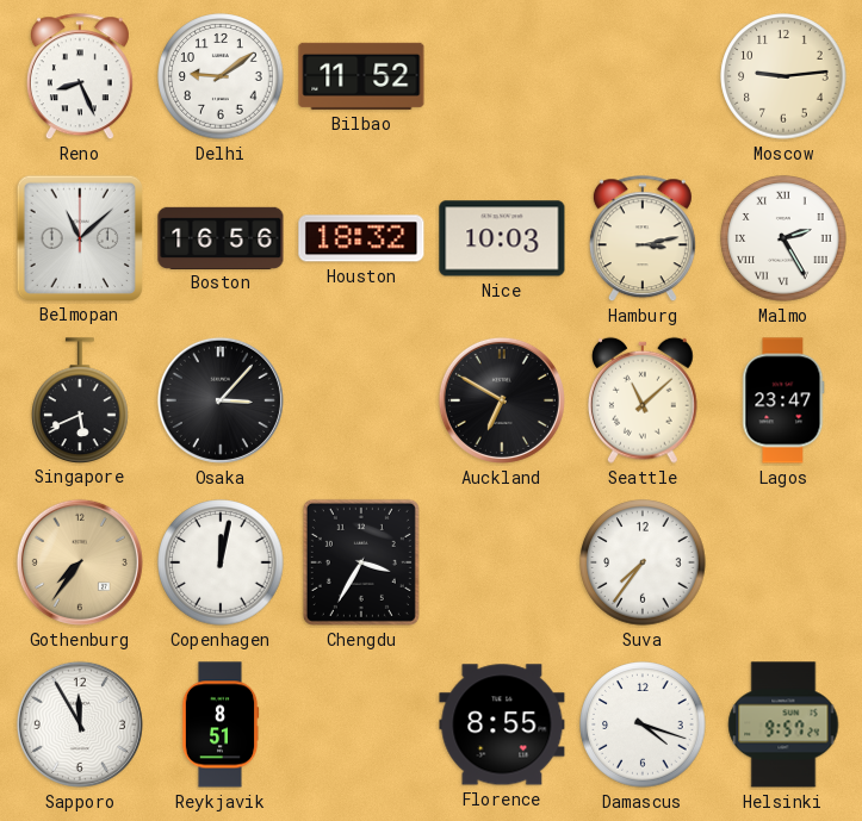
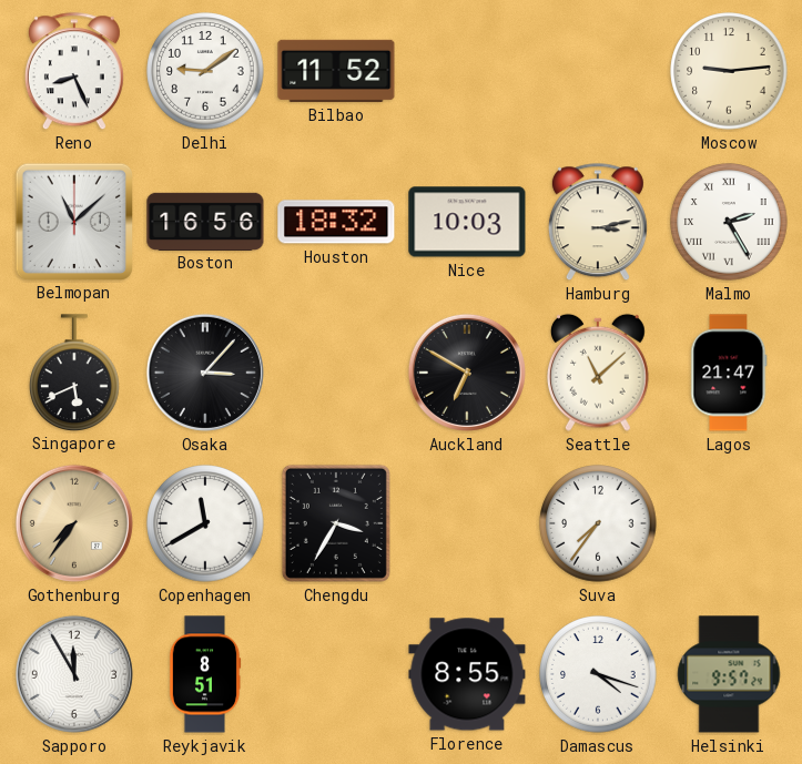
Lagos: 23:47 -> 21:47 (729, 373)
Copenhagen: 12:02 -> 11:40 (205, 523)
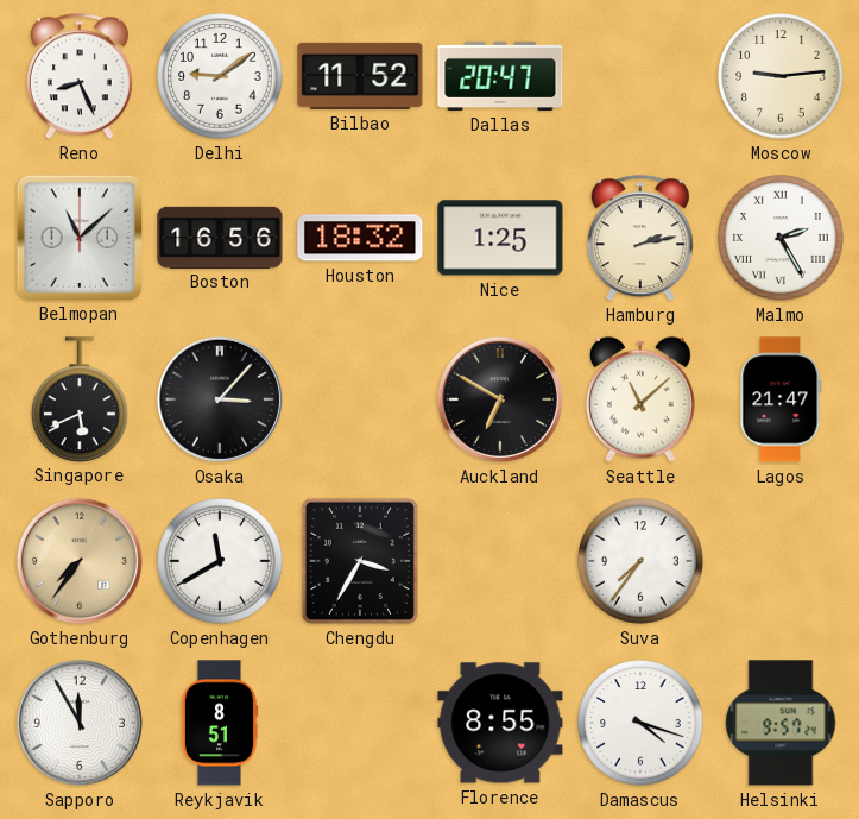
Dallas: none -> 20:47 (500, 76)
Nice: 10:03 -> 1:25 (500, 238)
Hamburg: 3:13 -> 2:13 (640, 239)
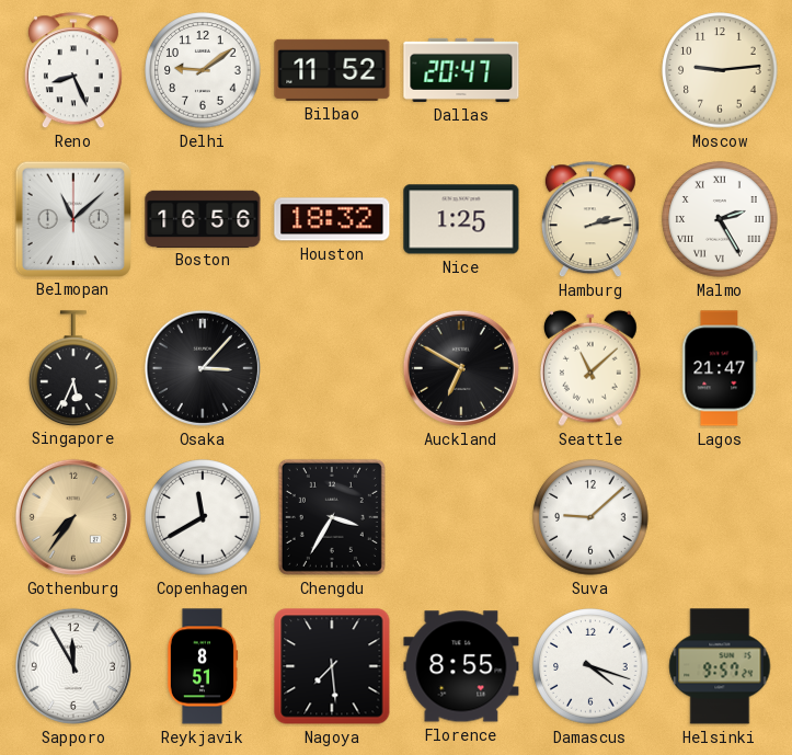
Singapore: 5:41 -> 5:34 (73, 368)
Suva: 7:36 -> 9:08 (590, 517)
Nagoya: none -> 7:29 (332, 666)
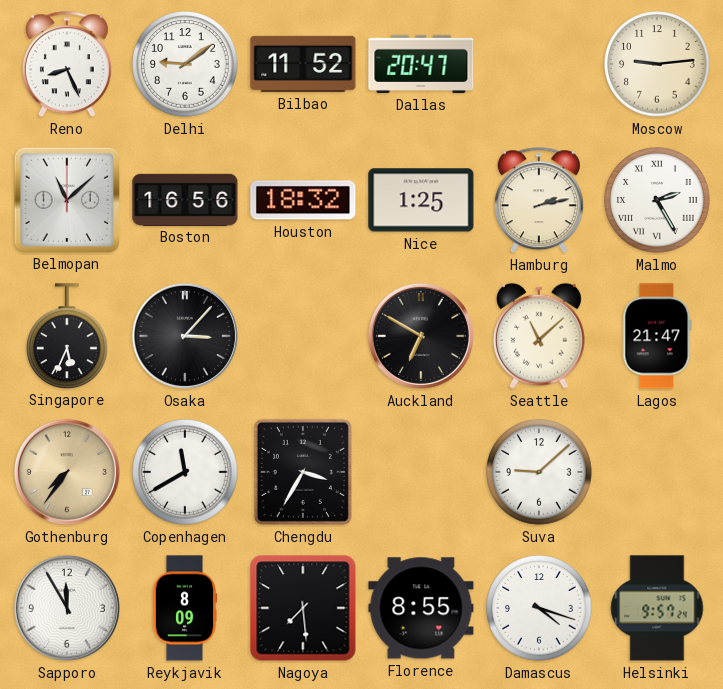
Reykjavik: 8:51 -> 8:09 (185, 608)
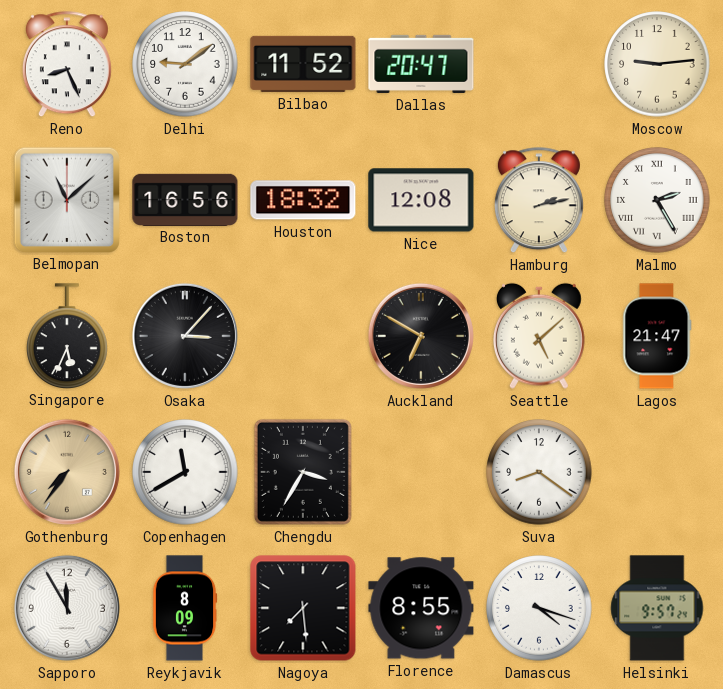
Nice: 1:25 -> 12:08 (421, 200)
Seattle: 11:08 -> 5:08 (540, 336)
Suva: 9:08 -> 8:21 (539, 472)
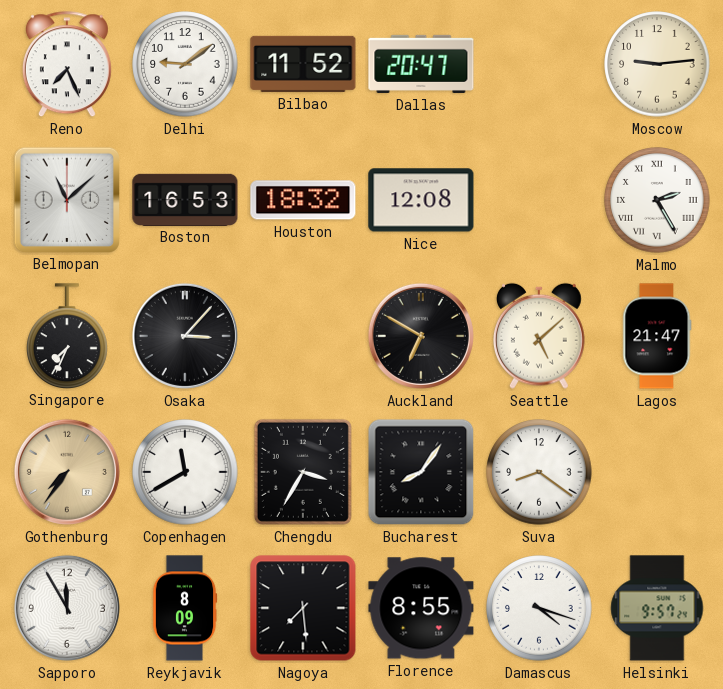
Reno: 8:26 -> 7:26 (67, 65)
Boston: 16:56 -> 16:53 (185, 199)
Hamburg: 2:13 -> none (539, 201)
Singapore: 5:34 -> 7:34 (67, 336)
Bucharest: none -> 8:06 (421, 472)
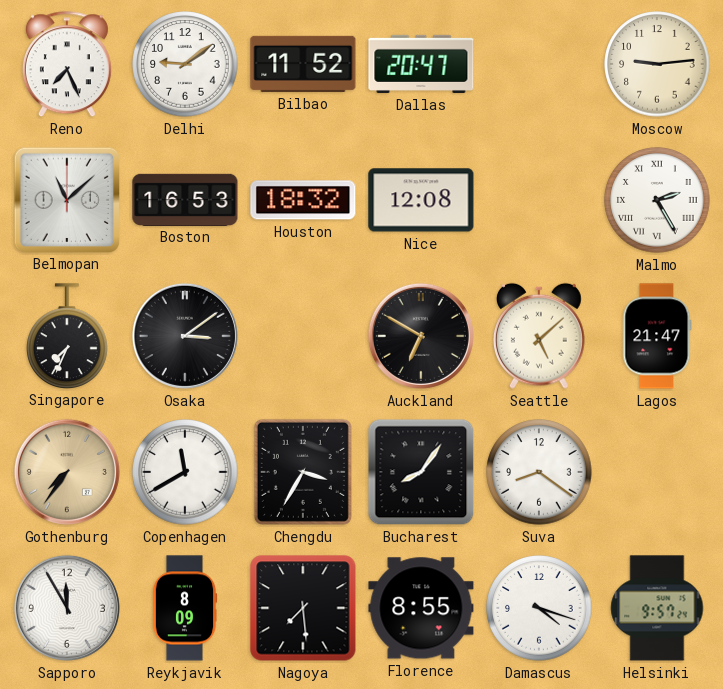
Osaka: 3:07 -> 3:09 (185, 336)
